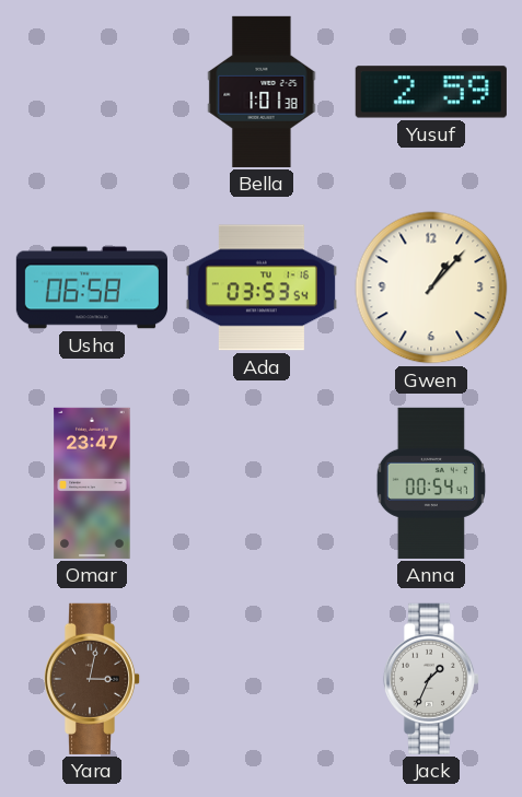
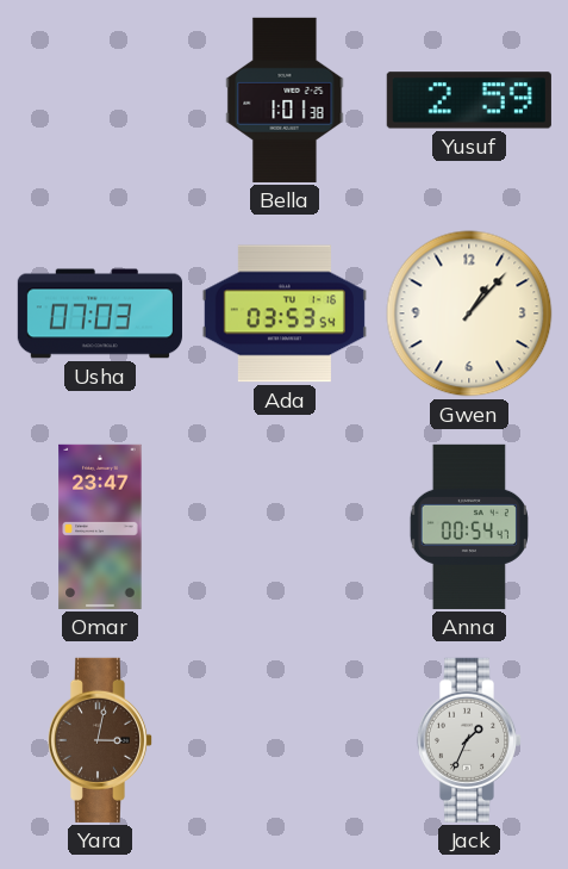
Usha: 06:58 -> 07:03 (100, 314)
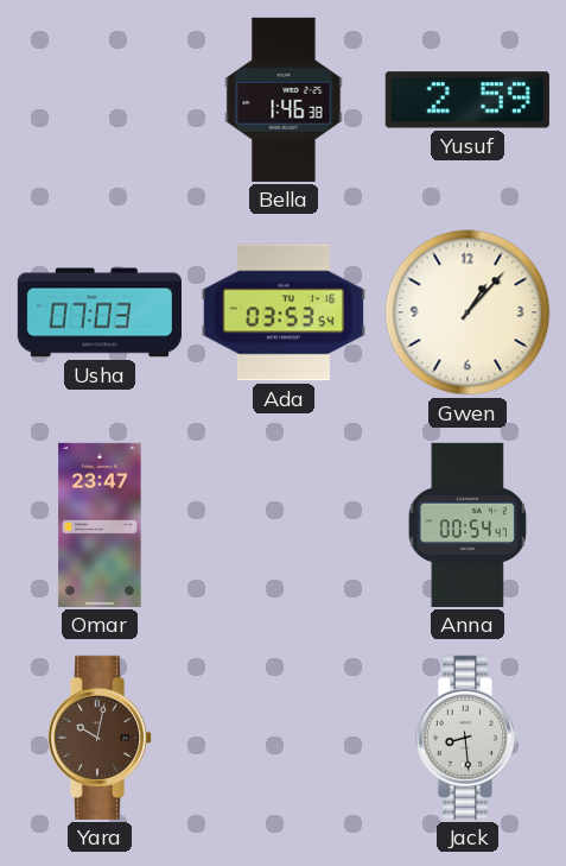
Bella: 1:01 -> 1:46 (284, 100)
Yara: 3:02 -> 10:02 (100, 738)
Jack: 1:34 -> 8:29 (468, 738)
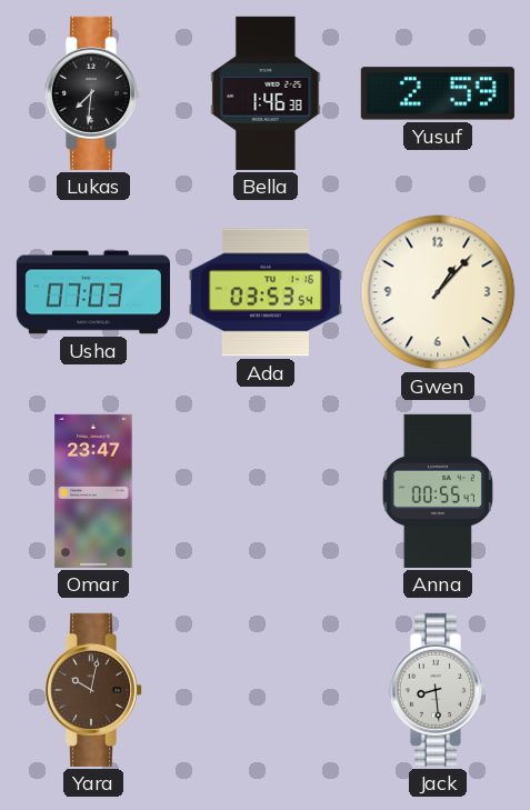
Lukas: none -> 7:31 (93, 93)
Anna: 00:54 -> 00:55 (438, 491)
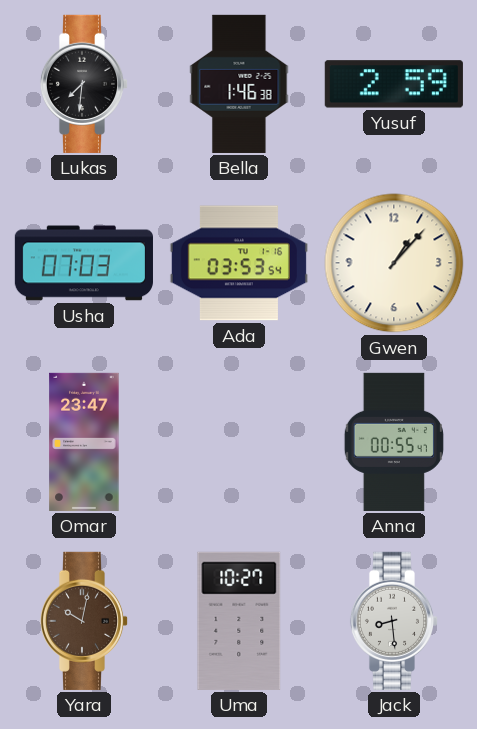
Uma: none -> 10:27 (239, 621)
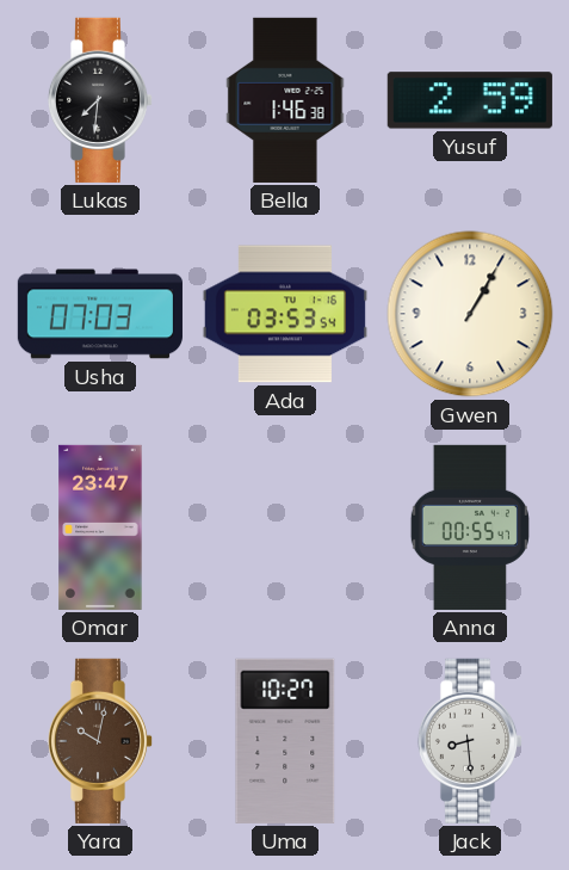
Gwen: 1:07 -> 1:05 (470, 314)
